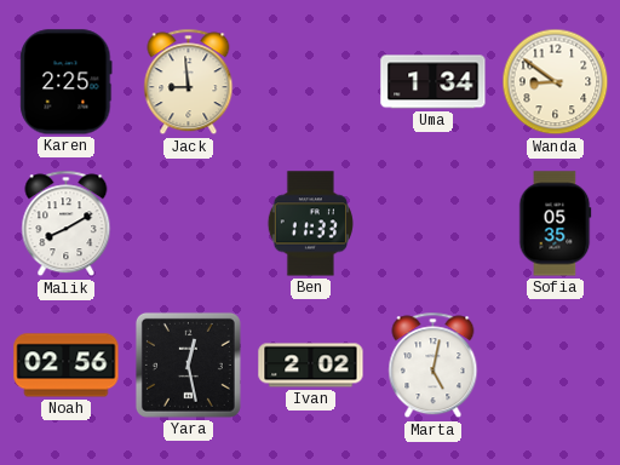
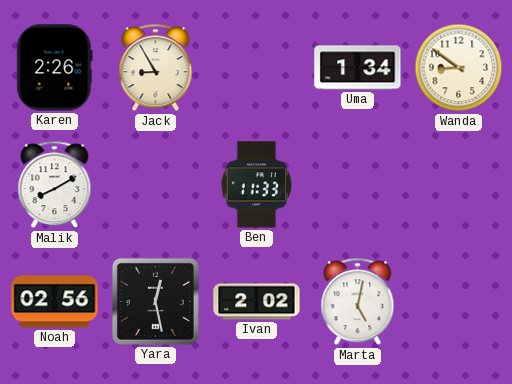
Karen: 2:25 -> 2:26 (55, 68)
Jack: 8:59 -> 8:55 (156, 68)
Sofia: 05:35 -> none (556, 224)
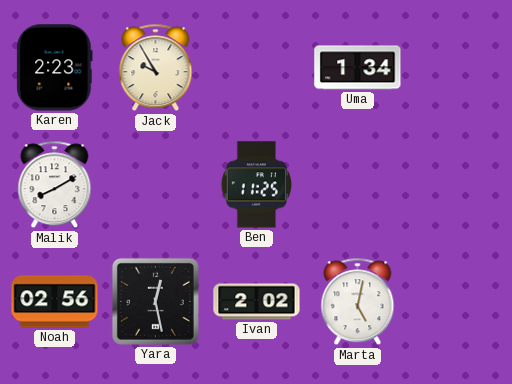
Karen: 2:26 -> 2:23 (55, 68)
Jack: 8:55 -> 9:55 (156, 68)
Wanda: 8:51 -> none (459, 68)
Ben: 11:33 -> 11:25 (256, 185)
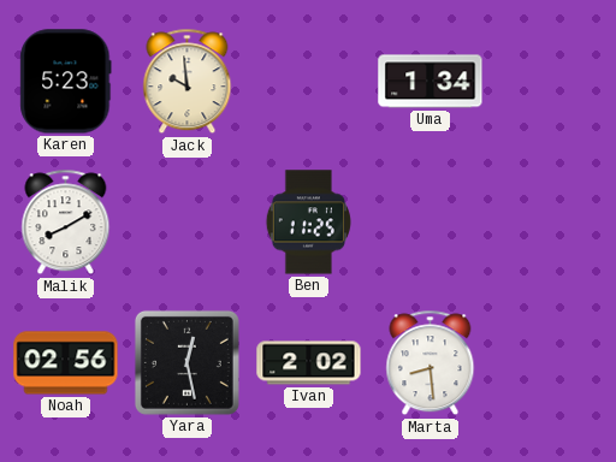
Karen: 2:23 -> 5:23 (66, 82)
Jack: 9:55 -> 9:59 (188, 82)
Marta: 5:02 -> 8:29 (431, 363)
